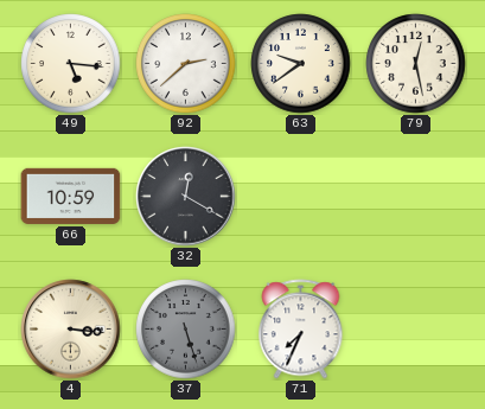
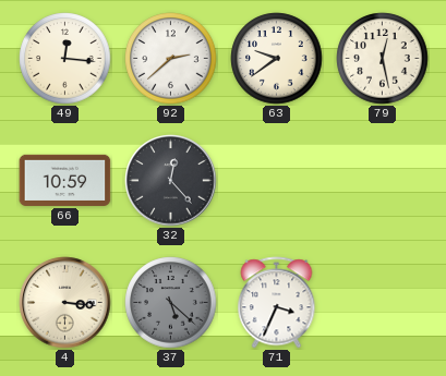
49: 5:16 -> 12:16 (65, 59)
32: 12:20 -> 12:23 (171, 181)
37: 5:27 -> 5:22 (171, 303)
71: 7:34 -> 3:34 (277, 303)
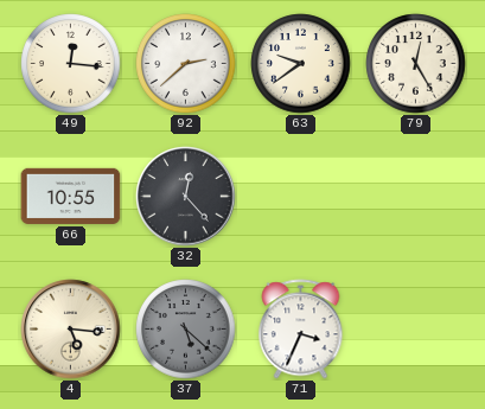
79: 12:28 -> 12:25 (416, 64)
66: 10:59 -> 10:55 (71, 196)
4: 3:16 -> 5:16 (71, 330)
